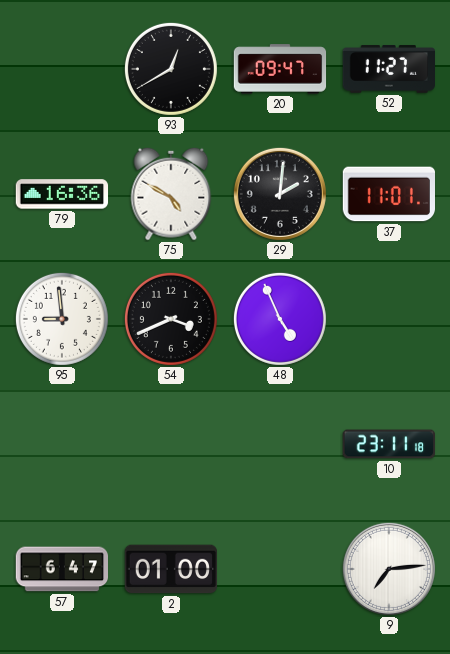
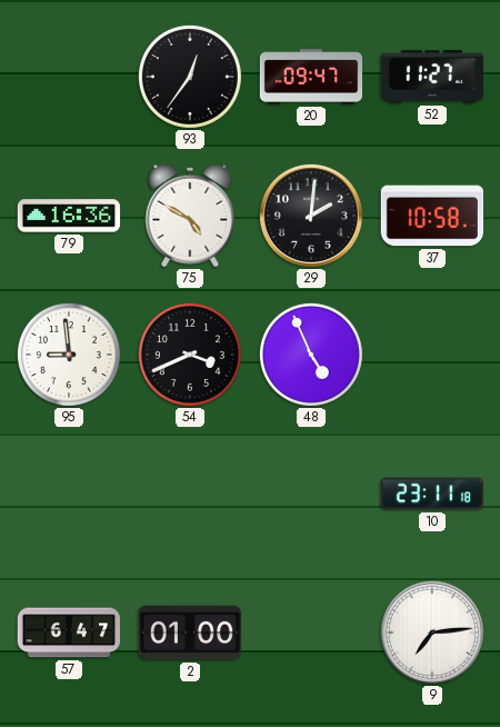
93: 12:40 -> 12:36 (190, 77)
37: 11:01 -> 10:58 (431, 216)
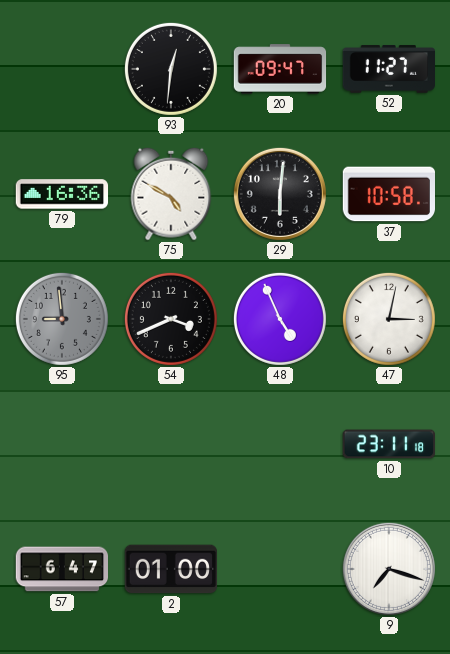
93: 12:36 -> 12:31 (171, 69)
29: 2:01 -> 6:01 (280, 194)
95 dial: white -> grey (62, 319)
47: none -> 3:02 (389, 319)
9: 7:14 -> 7:18 (389, 569)
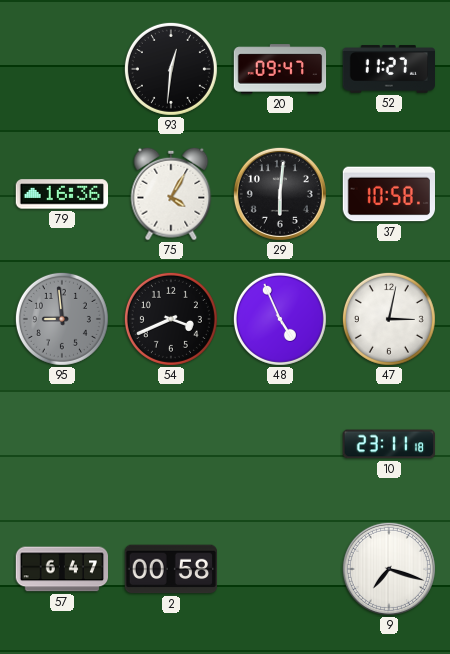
75: 4:50 -> 4:05 (171, 194)
2: 01:00 -> 00:58 (170, 569)
